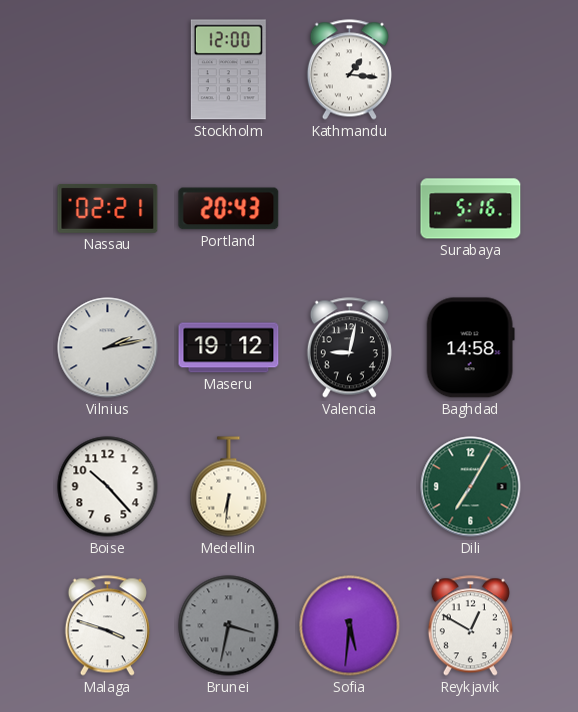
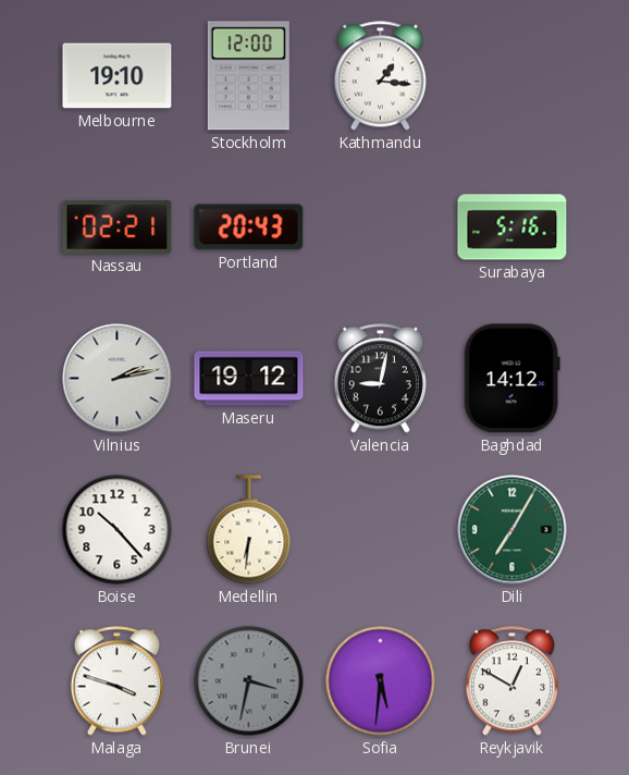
Melbourne: none -> 19:10 (118, 76)
Baghdad: 14:58 -> 14:12 (511, 379)
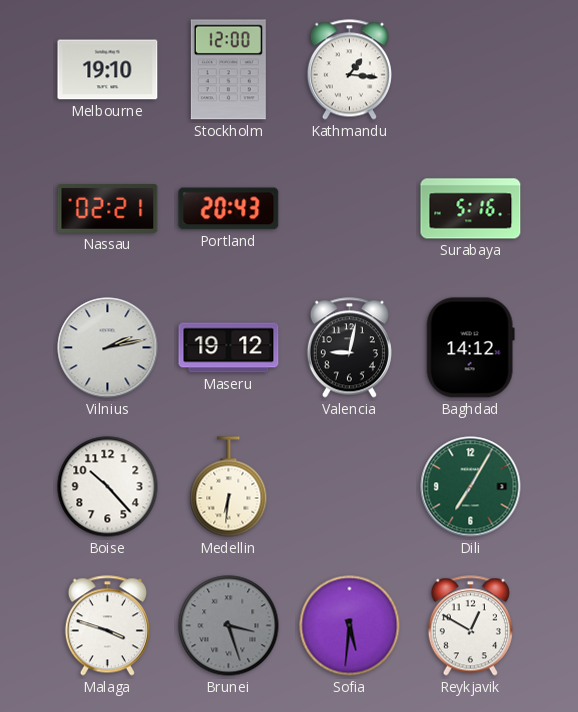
Brunei: 3:32 -> 3:27 (229, 626)
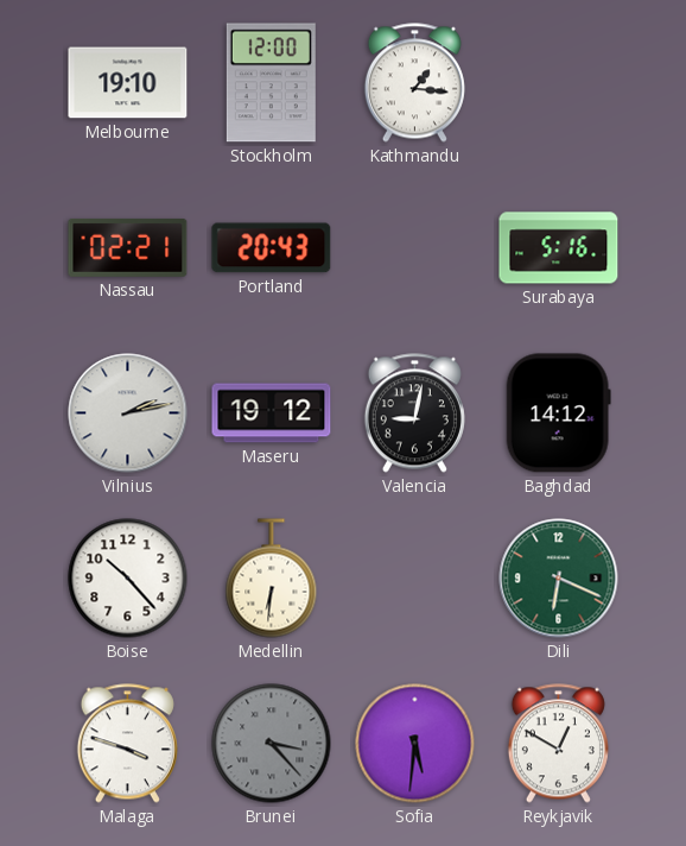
Dili: 7:05 -> 6:19 (559, 579)
Brunei: 3:27 -> 3:23 (272, 744)
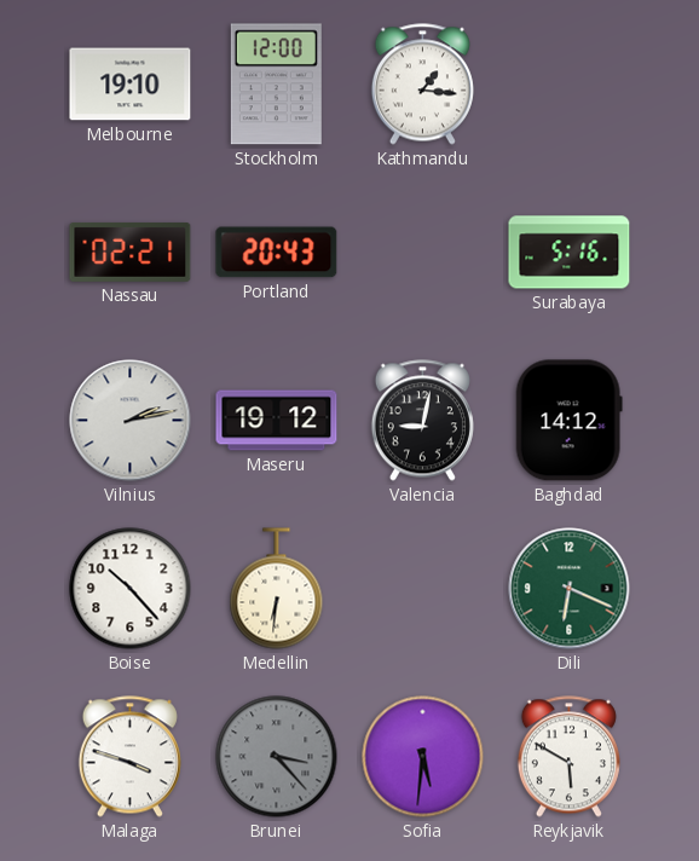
Reykjavik: 12:50 -> 5:50 (568, 757)
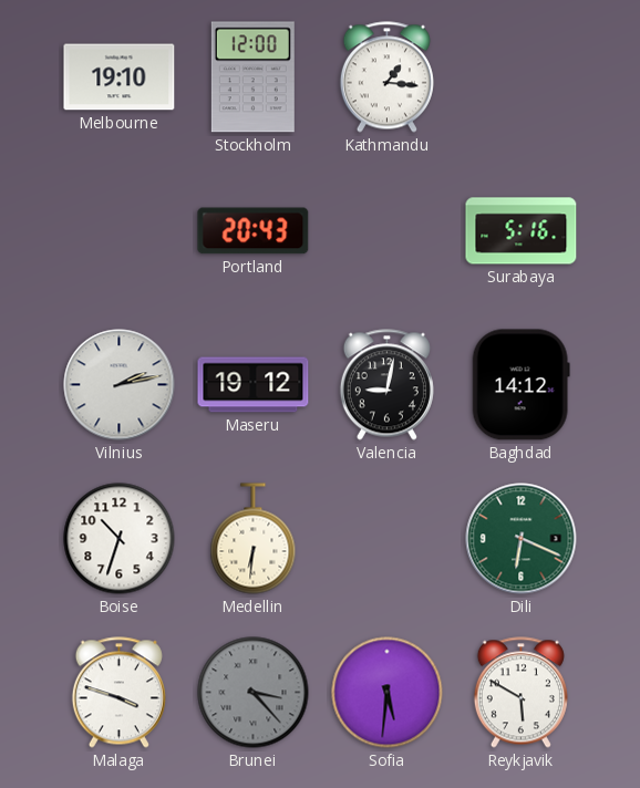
Nassau: 02:21 -> none (131, 252)
Boise: 10:23 -> 10:33 (120, 539)
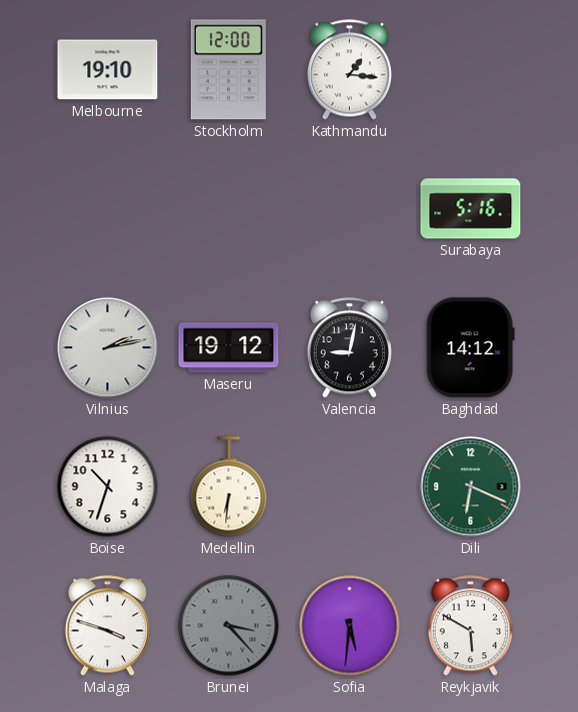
Portland: 20:43 -> none (254, 231)
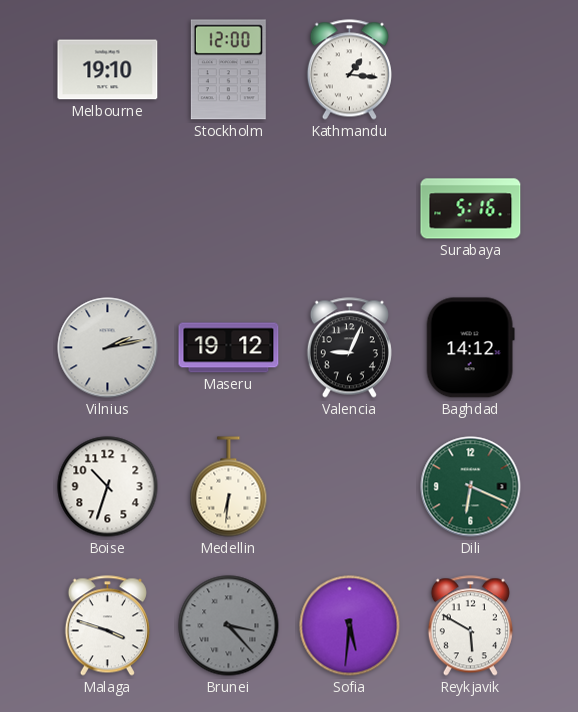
Valencia: 9:02 -> 9:04 (349, 348)
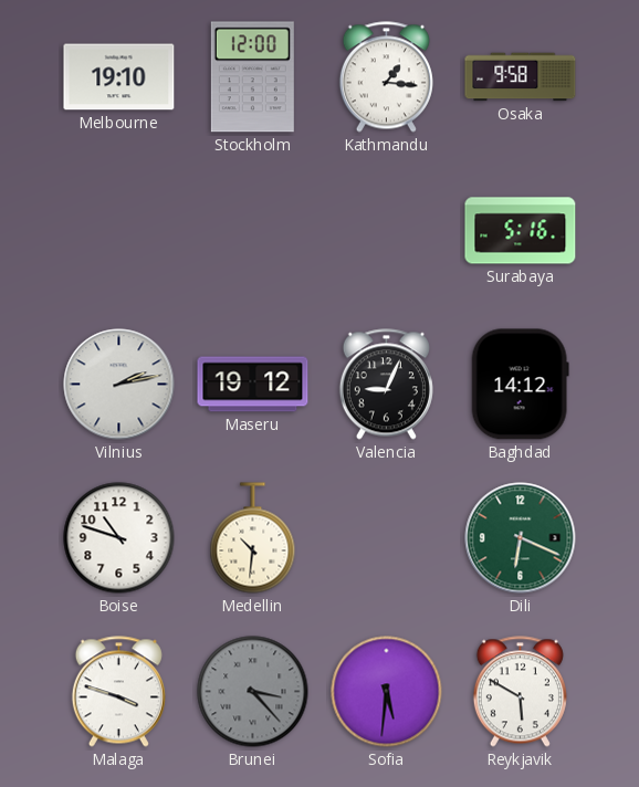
Osaka: none -> 9:58 (521, 77)
Boise: 10:33 -> 10:48 (119, 538)
Medellin: 6:31 -> 10:31 (253, 538)
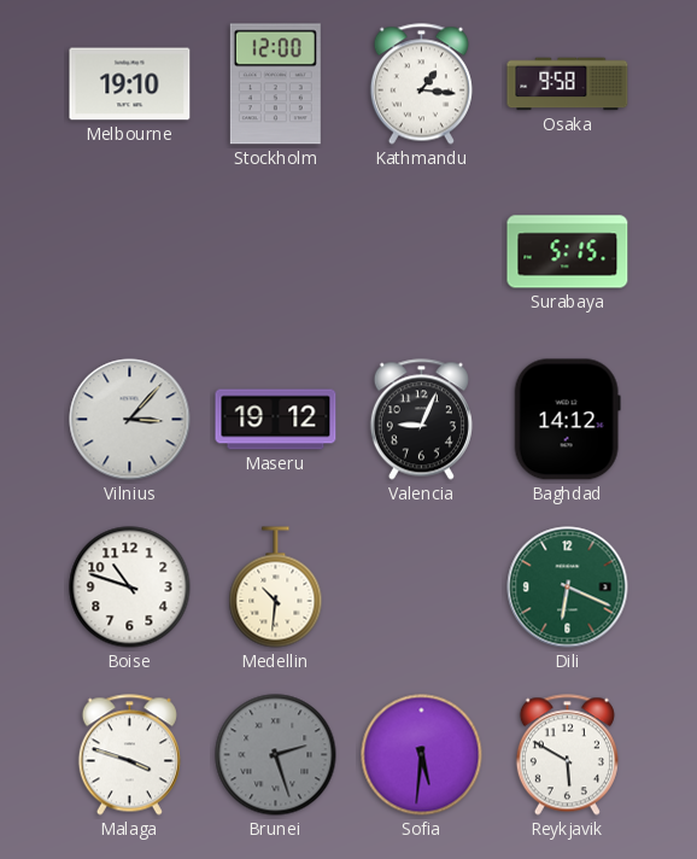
Surabaya: 5:16 -> 5:15 (568, 252)
Vilnius: 2:13 -> 3:07 (130, 420)
Brunei: 3:23 -> 2:27 (276, 755)
